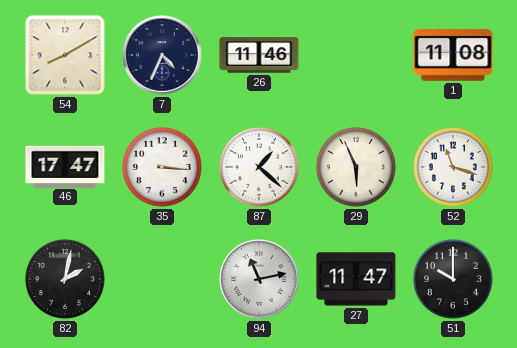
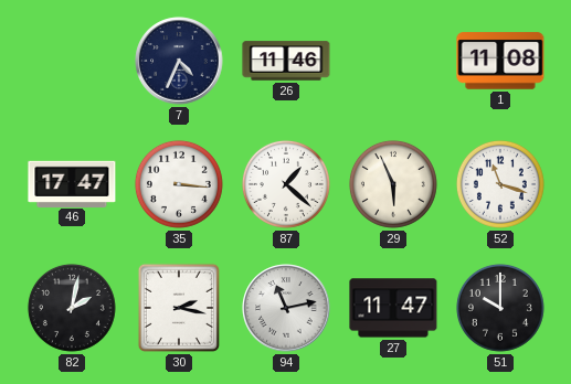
54: 8:10 -> none (65, 55)
30: none -> 2:17 (179, 308)
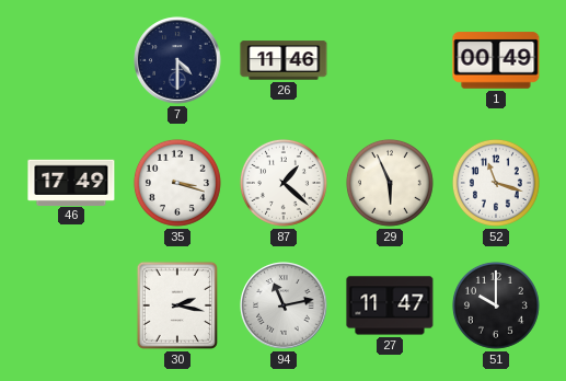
7: 4:34 -> 4:30 (177, 60)
1: 11:08 -> 00:49 (496, 60)
46: 17:47 -> 17:49 (71, 182)
35: 3:16 -> 3:18 (177, 183)
82: 2:02 -> none (72, 308)
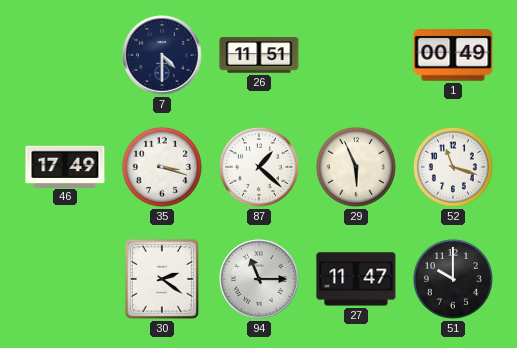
26: 11:46 -> 11:51 (259, 55)
30: 2:17 -> 2:21 (162, 279)
94: 11:13 -> 11:15 (259, 279)
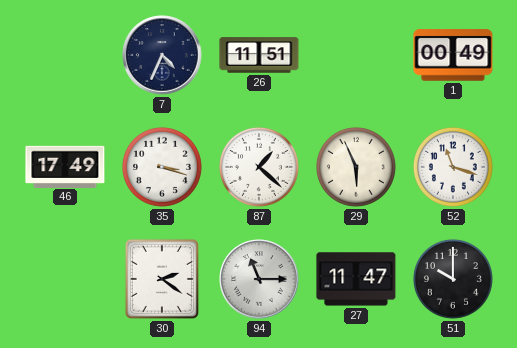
7: 4:30 -> 4:34 (162, 55)
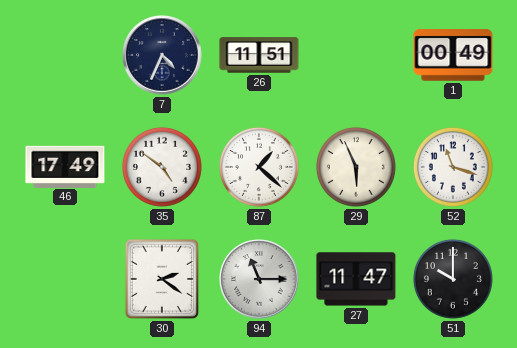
35: 3:18 -> 4:51 (162, 167)
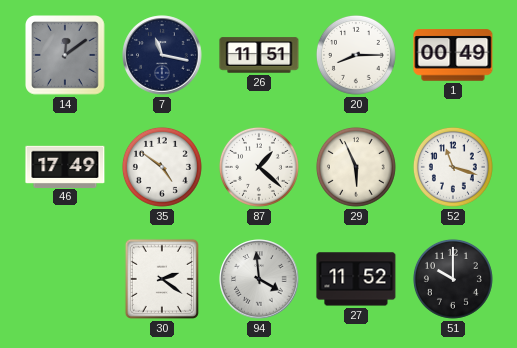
14: none -> 12:09 (66, 56)
7: 4:34 -> 11:17 (162, 55)
20: none -> 8:15 (356, 55)
94: 11:15 -> 3:59 (259, 279)
27: 11:47 -> 11:52 (356, 279)
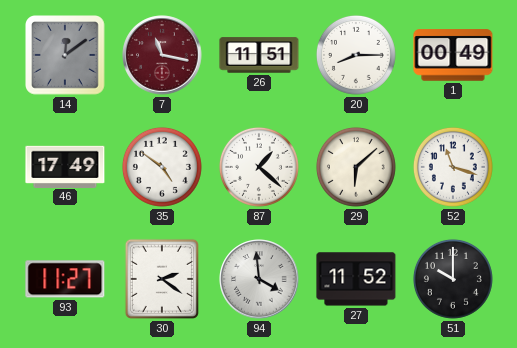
7 dial: navy -> burgundy (162, 55)
29: 5:56 -> 6:08 (356, 167)
93: none -> 11:27 (65, 279)
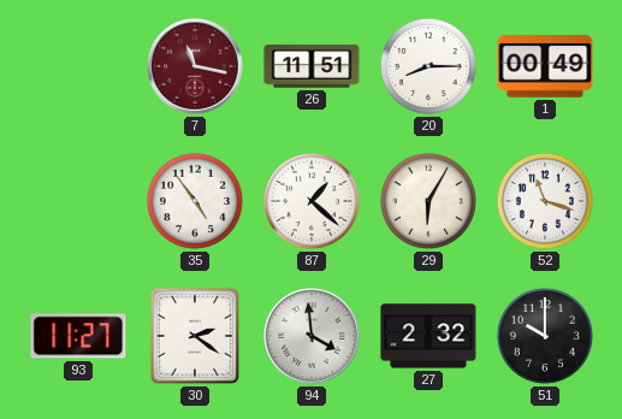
14: 12:09 -> none (66, 56)
46: 17:49 -> none (65, 166)
35: 4:51 -> 4:54 (195, 201)
29: 6:08 -> 6:05 (428, 201)
27: 11:52 -> 2:32 (428, 336)
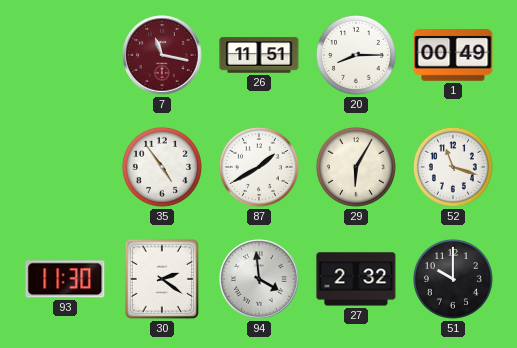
87: 1:22 -> 1:40 (259, 167)
93: 11:27 -> 11:30 (65, 279)
